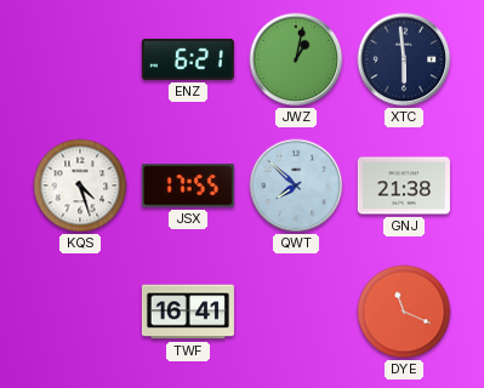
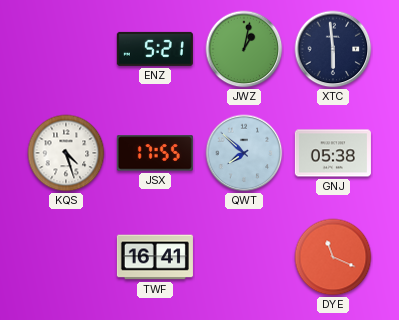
ENZ: 6:21 -> 5:21 (155, 49)
GNJ: 21:38 -> 05:38 (333, 153)
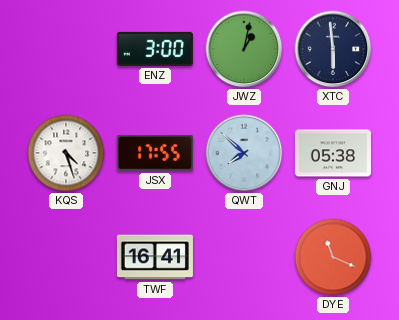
ENZ: 5:21 -> 3:00 (155, 49)
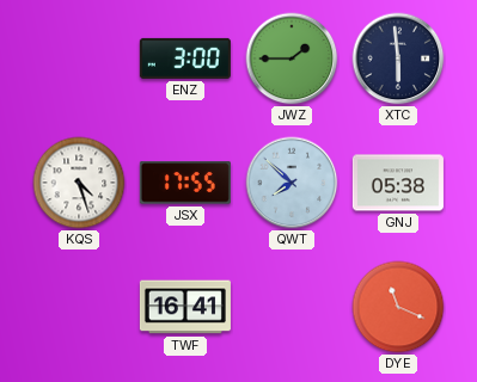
JWZ: 1:02 -> 1:45 (292, 58)
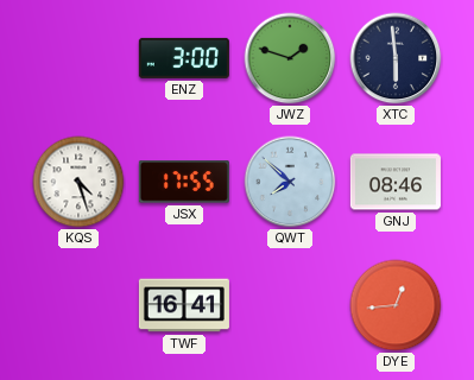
JWZ: 1:45 -> 1:48 (290, 58)
GNJ: 05:38 -> 08:46 (396, 182)
DYE: 11:19 -> 12:44 (396, 305)
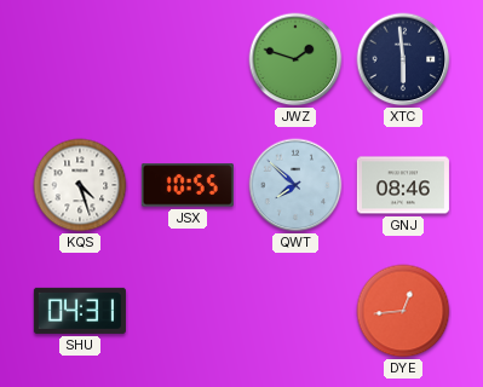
ENZ: 3:00 -> none (184, 58)
JSX: 17:55 -> 10:55 (188, 185)
SHU: none -> 04:31 (80, 311)
TWF: 16:41 -> none (184, 305)
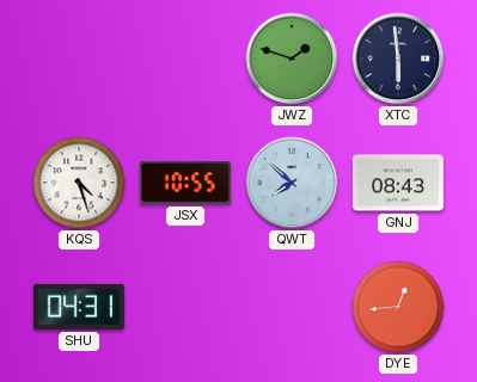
GNJ: 08:46 -> 08:43 (398, 183)
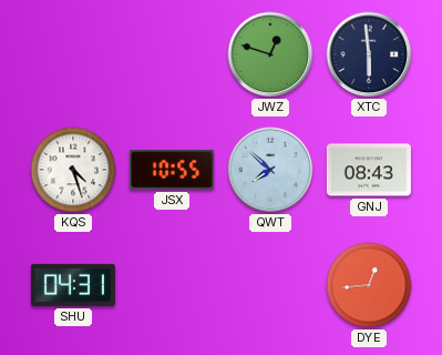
JWZ: 1:48 -> 12:48 (270, 54)
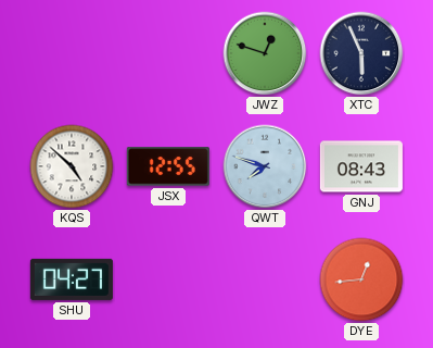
XTC: 5:59 -> 5:56 (361, 53)
KQS: 4:27 -> 4:52 (72, 166)
JSX: 10:55 -> 12:55 (168, 166)
QWT: 7:52 -> 7:48 (265, 166)
SHU: 04:31 -> 04:27 (72, 279)
